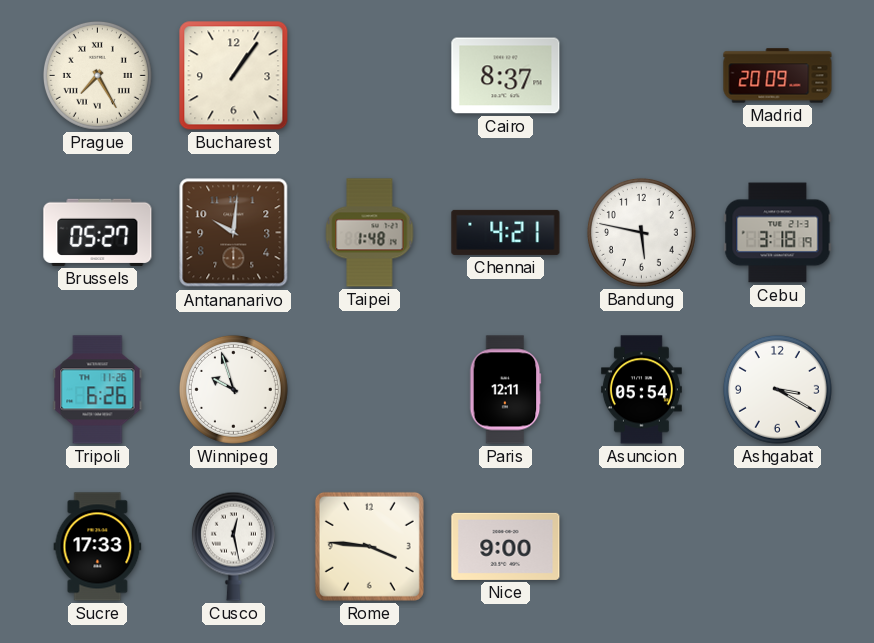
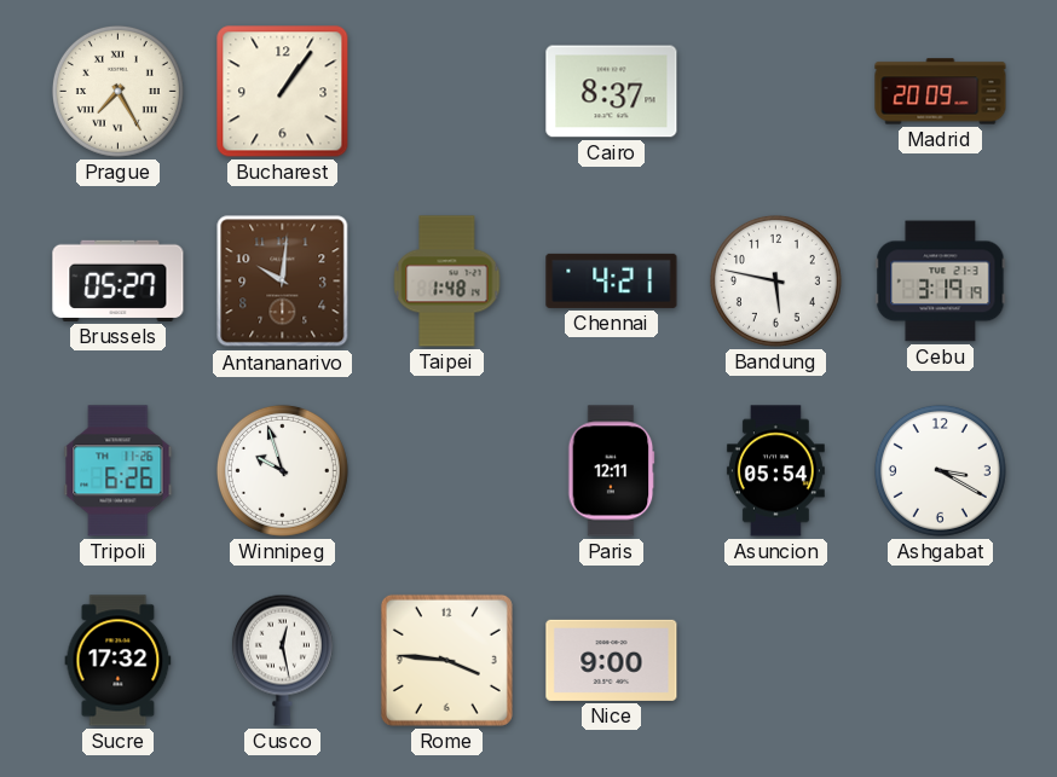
Cebu: 3:18 -> 3:19 (941, 282)
Sucre: 17:33 -> 17:32 (119, 661)
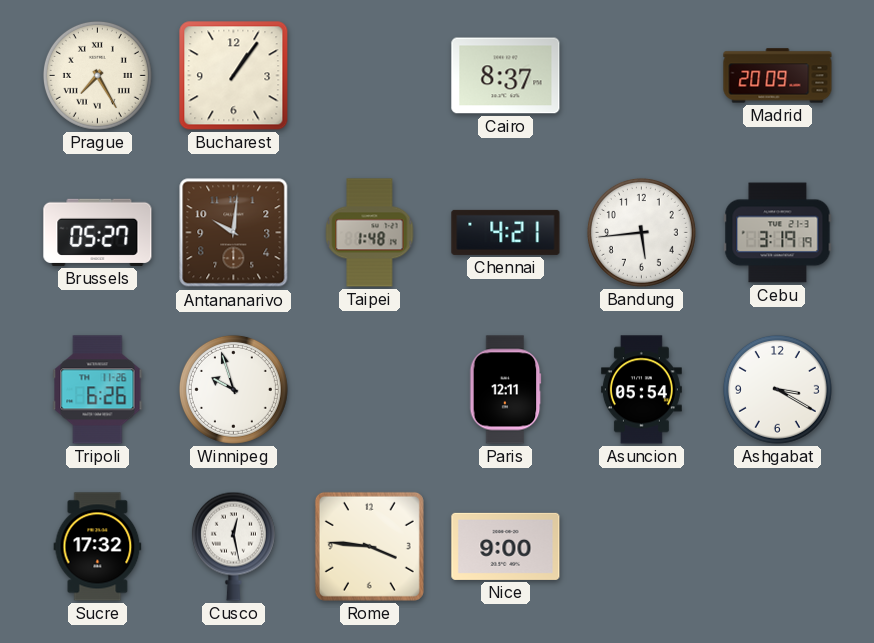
Bandung: 5:47 -> 5:44 (641, 232)
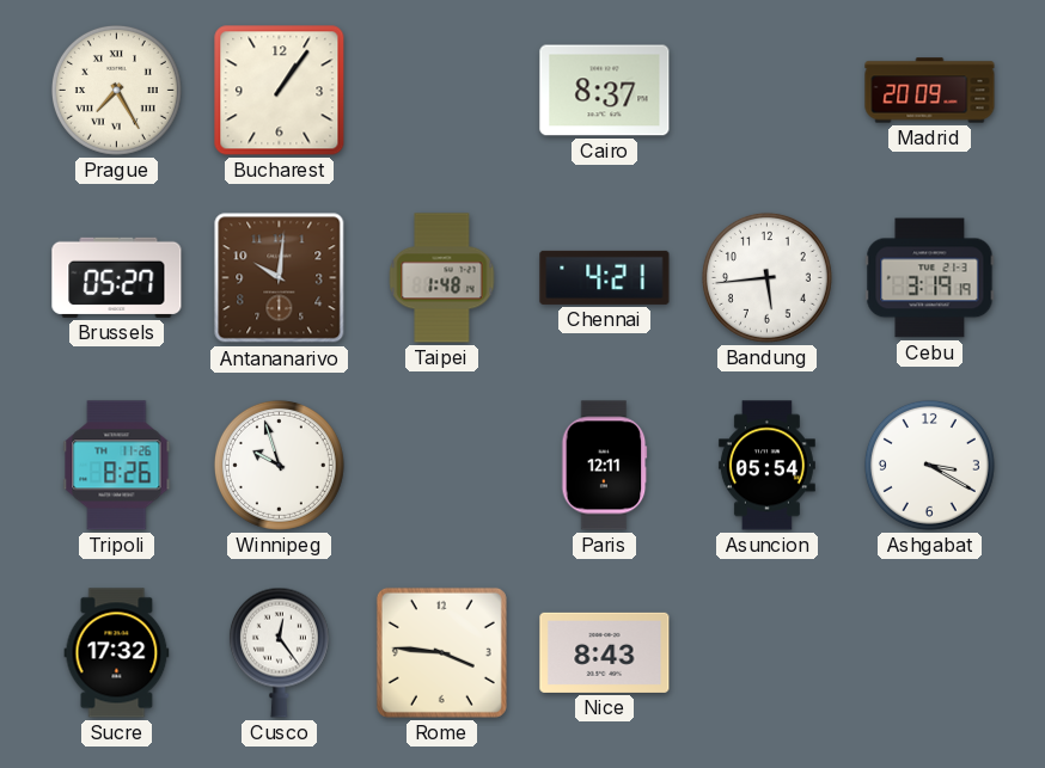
Tripoli: 6:26 -> 8:26 (117, 466)
Cusco: 12:28 -> 12:24 (279, 652)
Nice: 9:00 -> 8:43 (605, 652)
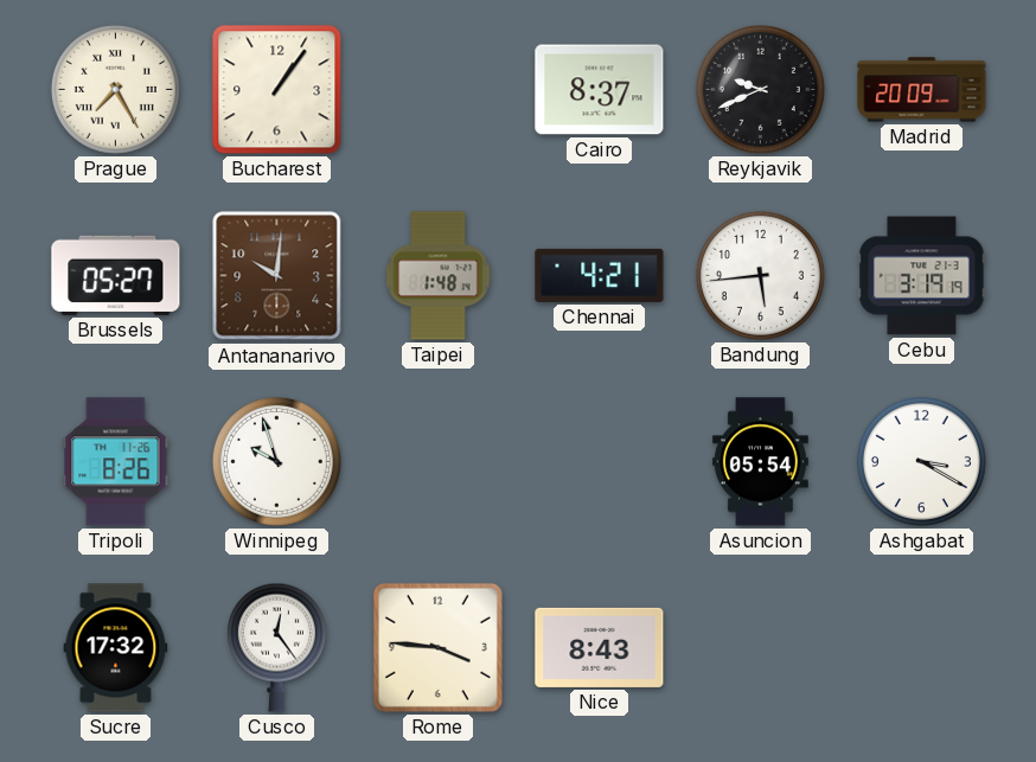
Reykjavik: none -> 9:41 (760, 89)
Paris: 12:11 -> none (605, 466)
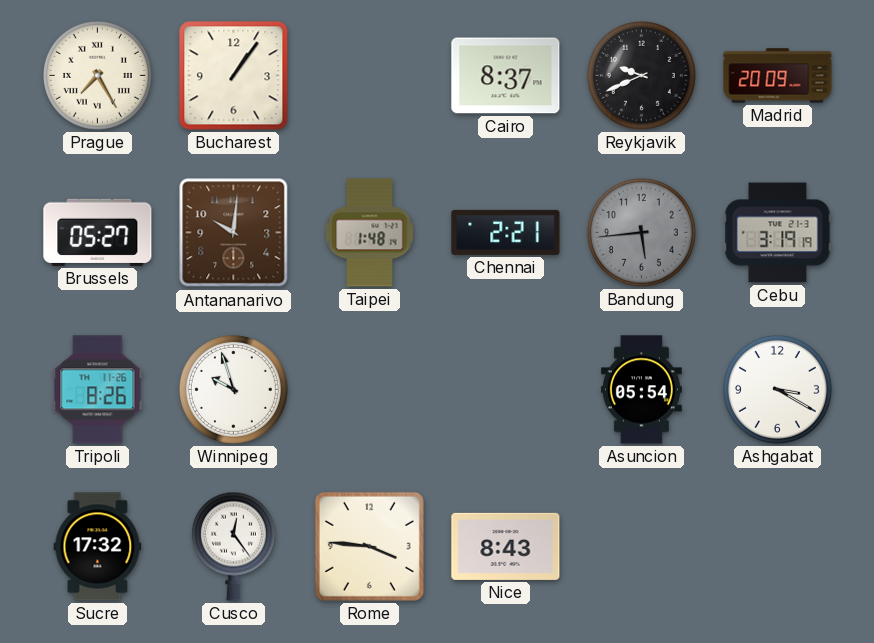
Chennai: 4:21 -> 2:21 (506, 232)
Bandung dial: white -> grey (641, 232)
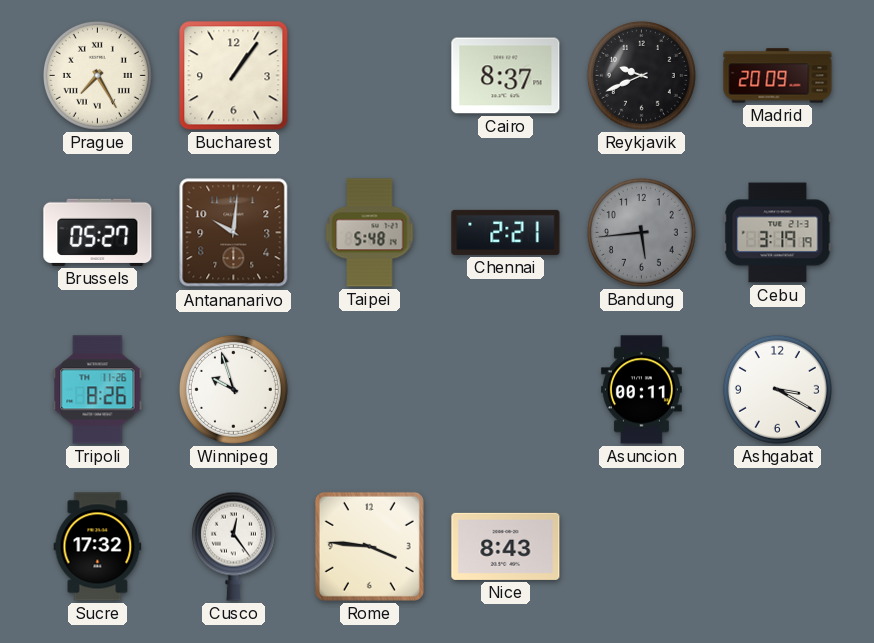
Taipei: 1:48 -> 5:48 (370, 233)
Asuncion: 05:54 -> 00:11 (641, 390)
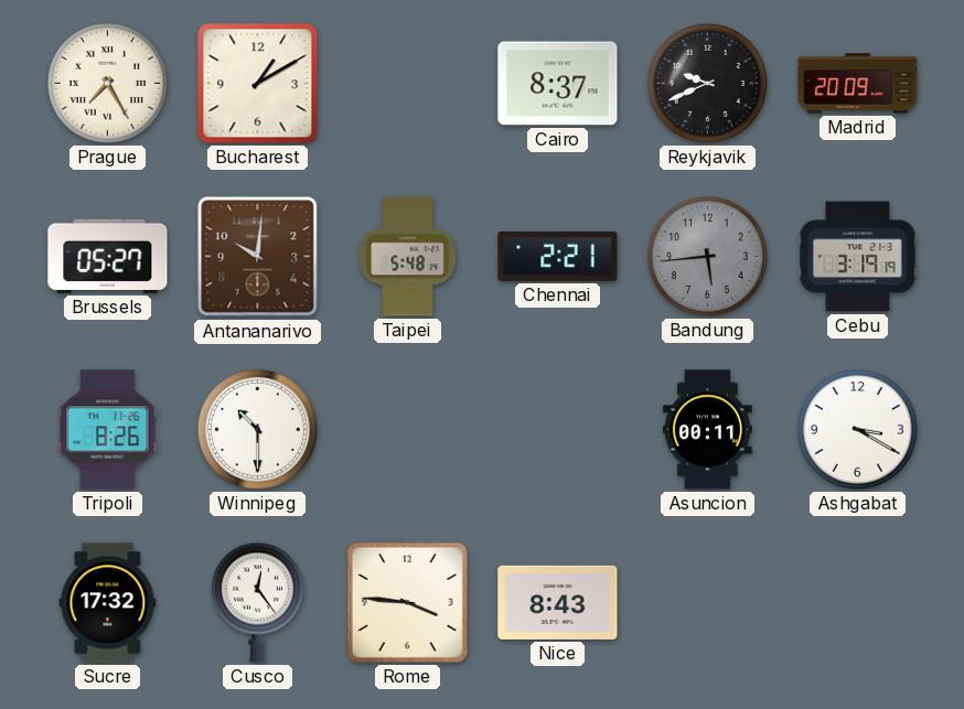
Bucharest: 1:06 -> 1:10 (258, 84)
Winnipeg: 9:57 -> 10:30 (257, 429)
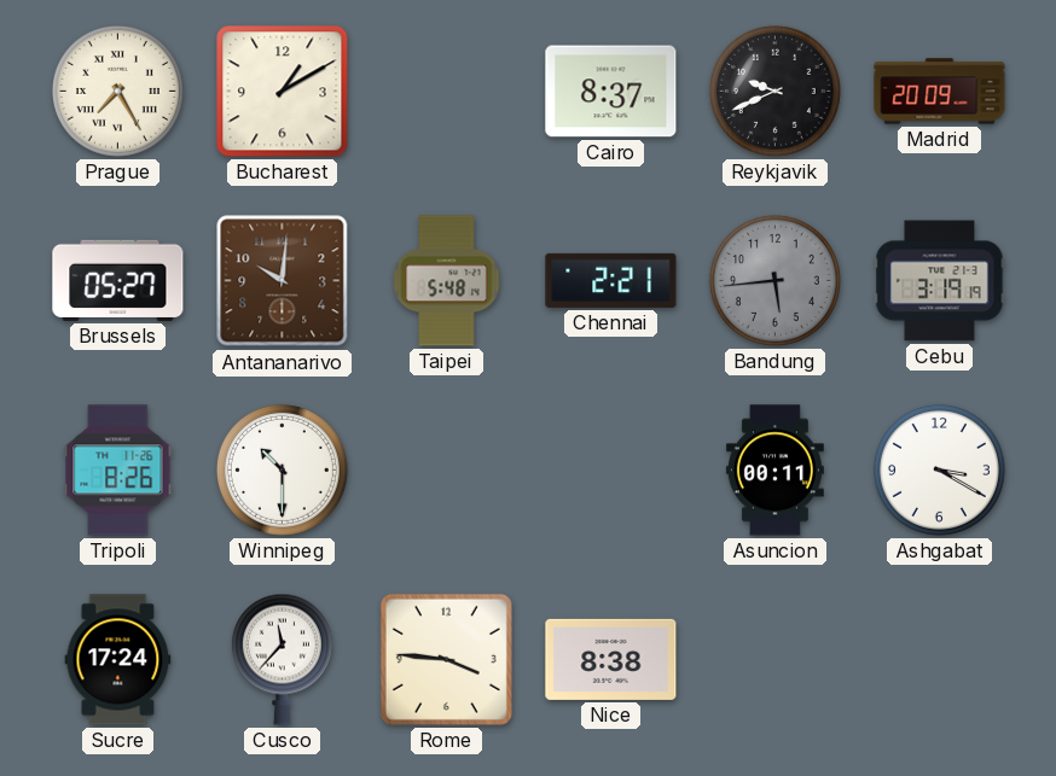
Sucre: 17:32 -> 17:24 (118, 660)
Cusco: 12:24 -> 11:37 (282, 659)
Nice: 8:43 -> 8:38 (611, 659)
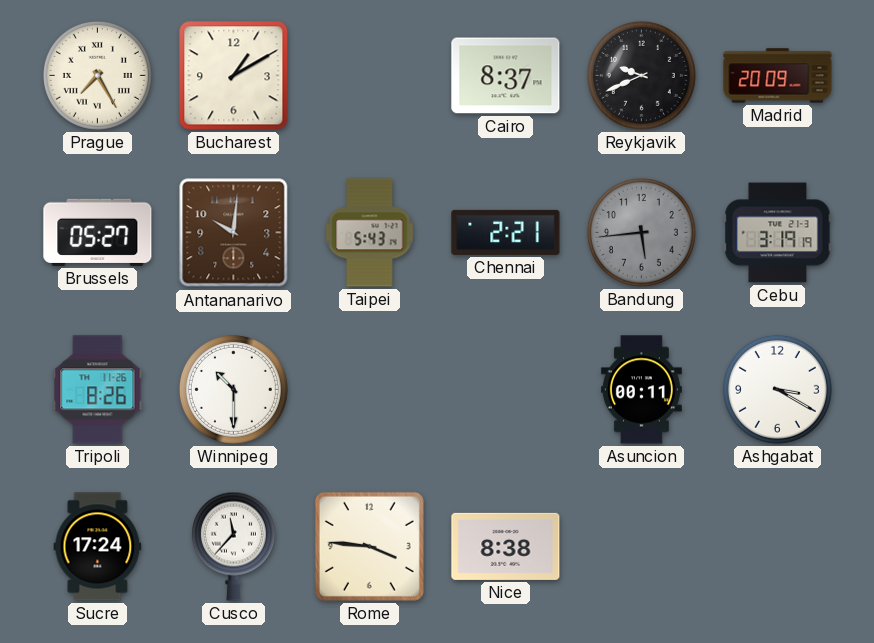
Taipei: 5:48 -> 5:43 (370, 233)
